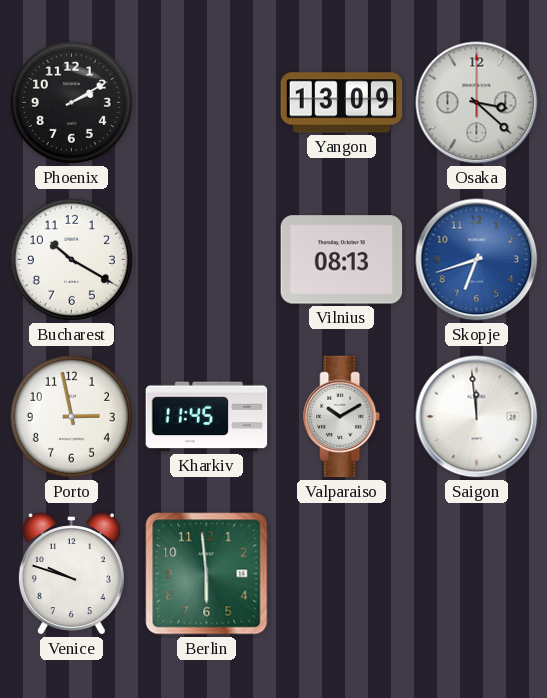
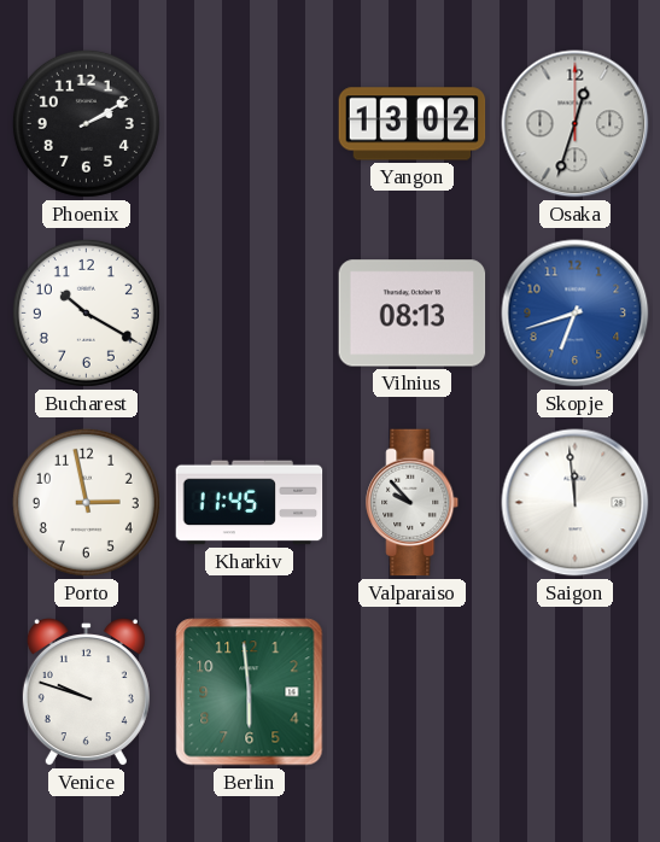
Yangon: 13:09 -> 13:02 (413, 124)
Osaka: 3:22 -> 12:33 (576, 124)
Valparaiso: 10:10 -> 9:53 (413, 503)
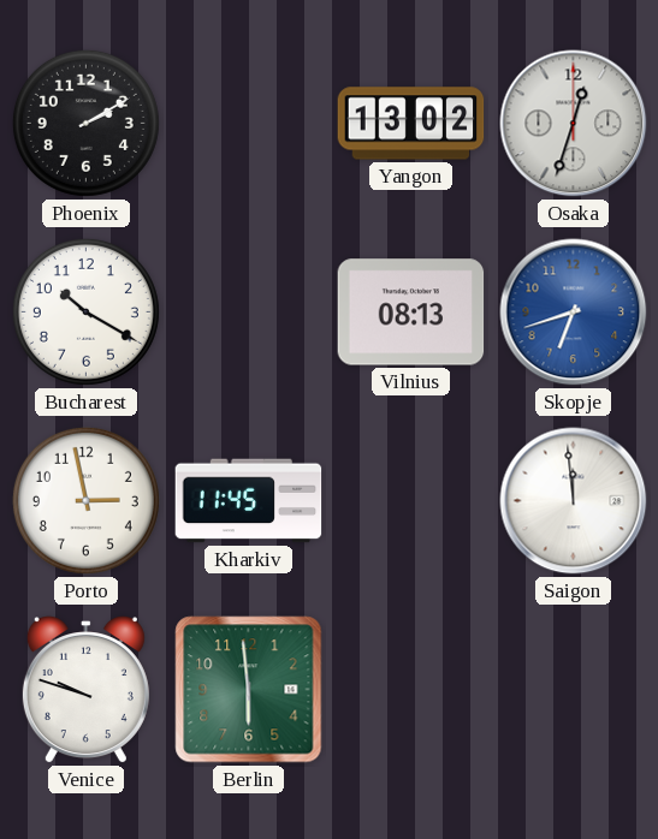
Valparaiso: 9:53 -> none (413, 503)
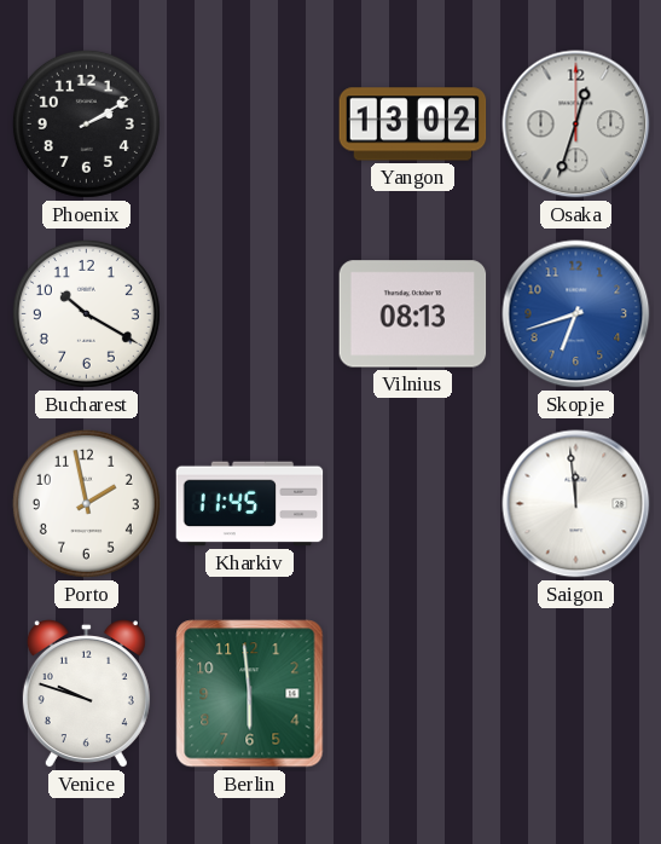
Porto: 2:58 -> 1:58 (86, 503)
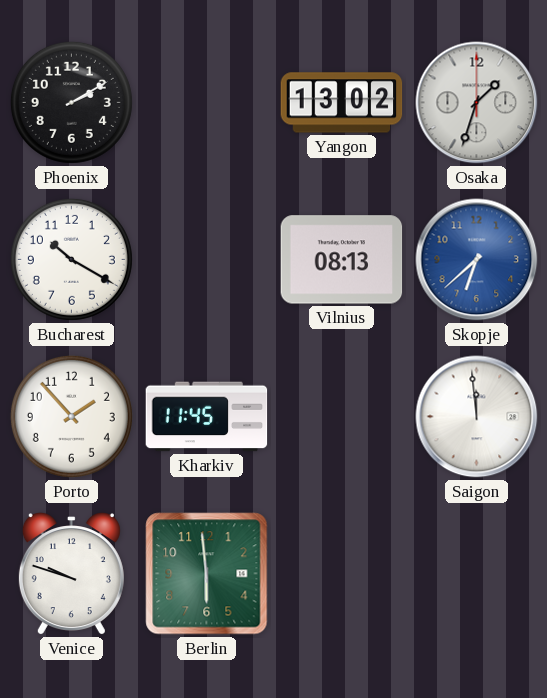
Osaka: 12:33 -> 1:33 (477, 103)
Skopje: 6:42 -> 6:38 (477, 260)
Porto: 1:58 -> 1:53 (71, 416)
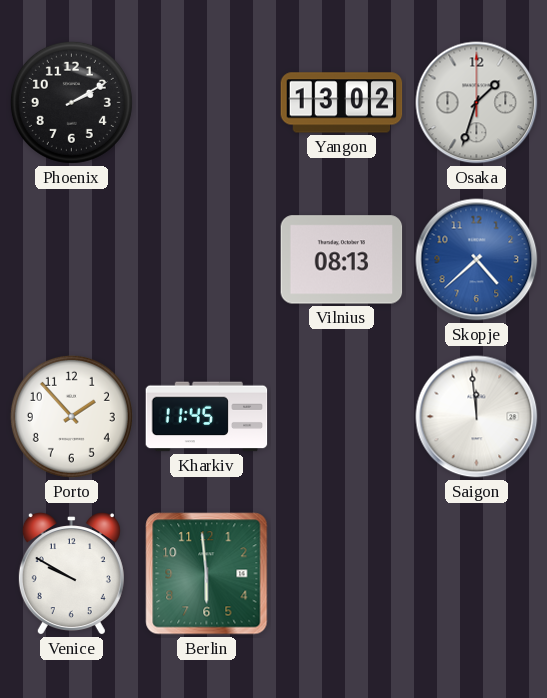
Bucharest: 10:20 -> none (71, 259)
Skopje: 6:38 -> 4:38 (477, 260)
Venice: 9:48 -> 9:50 (71, 574)
